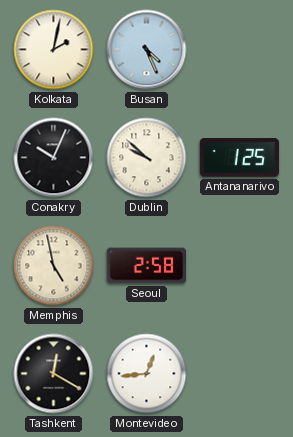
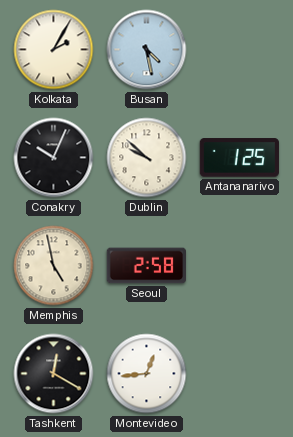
Kolkata: 2:02 -> 2:05 (54, 50)
Busan: 4:26 -> 4:28 (147, 50)
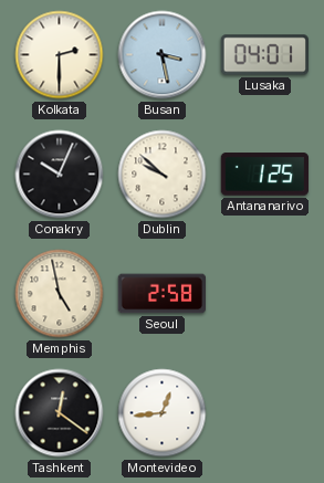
Kolkata: 2:05 -> 2:30 (60, 55)
Busan: 4:28 -> 3:28 (163, 55)
Lusaka: none -> 04:01 (264, 55)
Tashkent: 12:20 -> 12:21 (60, 413)
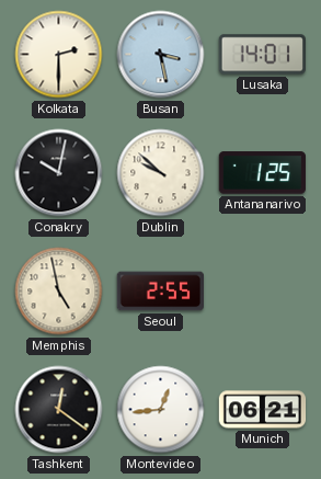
Lusaka: 04:01 -> 14:01 (262, 55)
Conakry: 10:04 -> 10:02 (59, 173)
Seoul: 2:58 -> 2:55 (160, 292)
Munich: none -> 06:21 (263, 410)
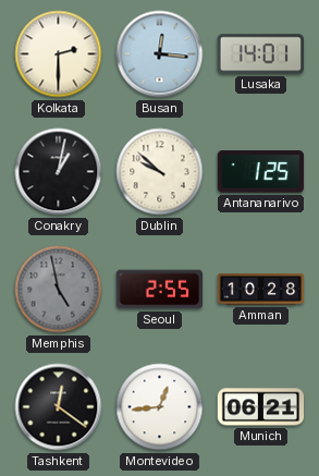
Busan: 3:28 -> 12:16 (160, 54)
Conakry: 10:02 -> 1:02 (59, 172)
Memphis dial: cream -> grey (59, 290)
Amman: none -> 10:28 (261, 290)
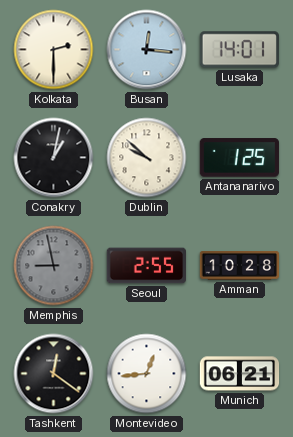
Memphis: 4:58 -> 8:58 (54, 266)
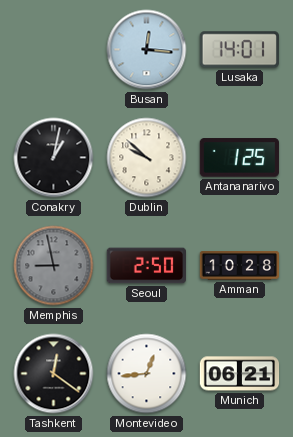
Kolkata: 2:30 -> none (54, 50)
Seoul: 2:55 -> 2:50 (146, 266)
